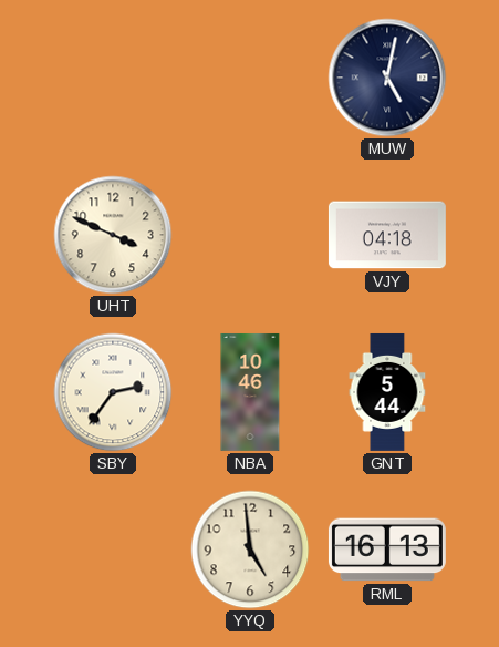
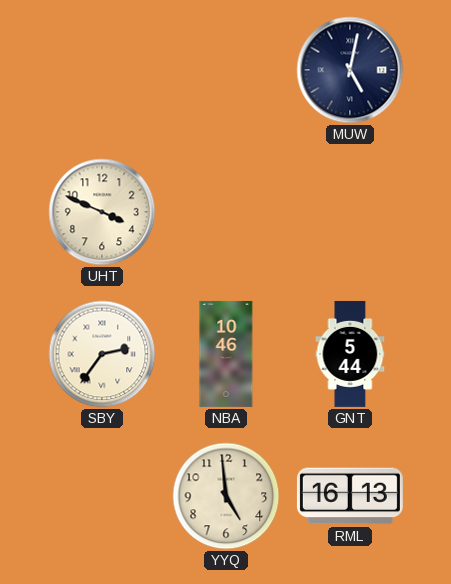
VJY: 04:18 -> none (387, 235)
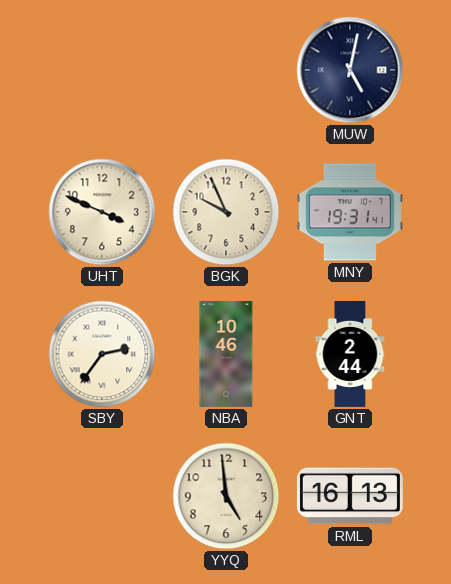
BGK: none -> 9:56 (226, 212)
MNY: none -> 19:31 (350, 212)
GNT: 5:44 -> 2:44 (350, 354)
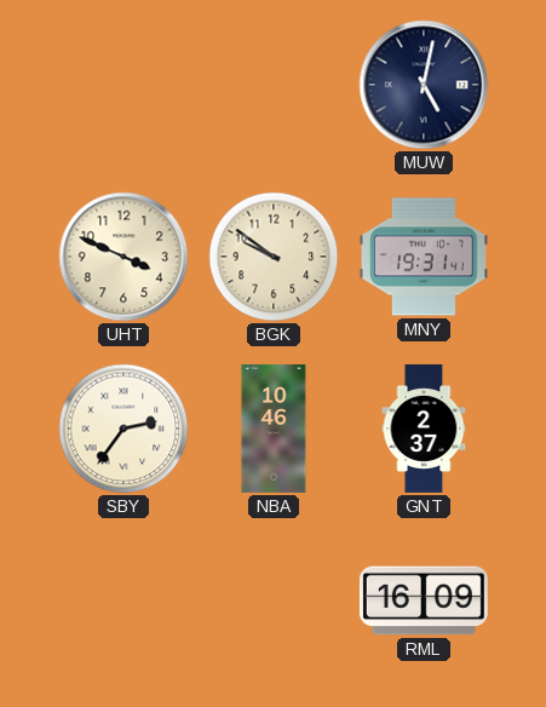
BGK: 9:56 -> 9:51 (274, 257)
GNT: 2:44 -> 2:37 (424, 429)
YYQ: 4:59 -> none (226, 496)
RML: 16:13 -> 16:09 (424, 600)
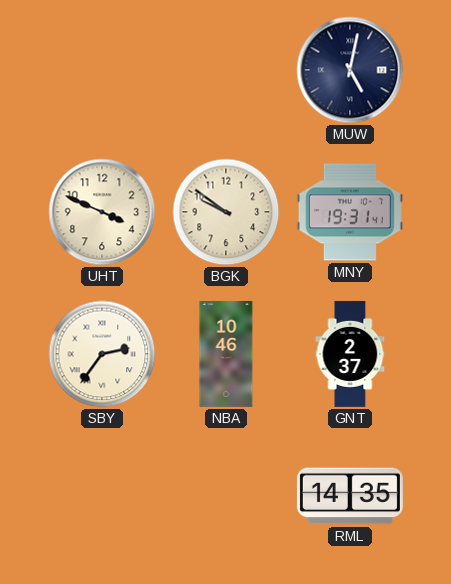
RML: 16:09 -> 14:35 (350, 496)
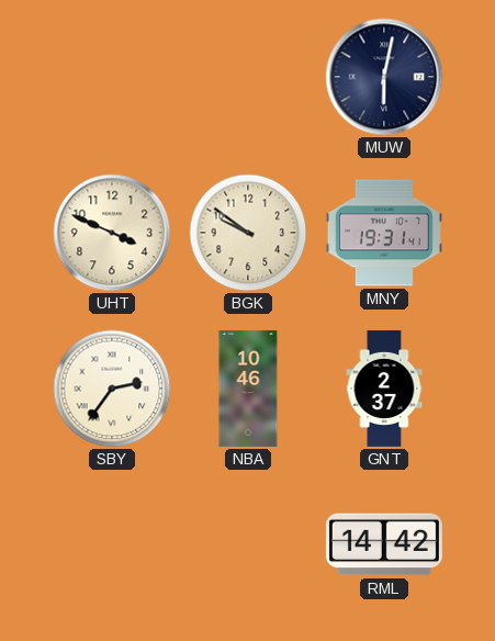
MUW: 5:02 -> 6:02 (384, 77)
RML: 14:35 -> 14:42 (384, 544)
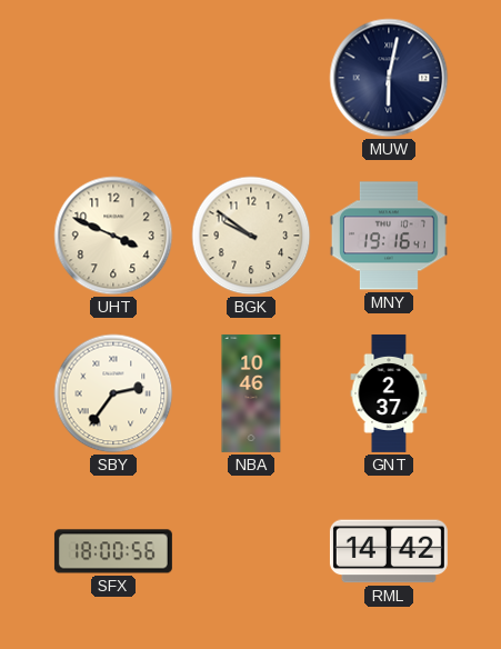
MNY: 19:31 -> 19:16 (389, 236)
SFX: none -> 18:00 (113, 551)
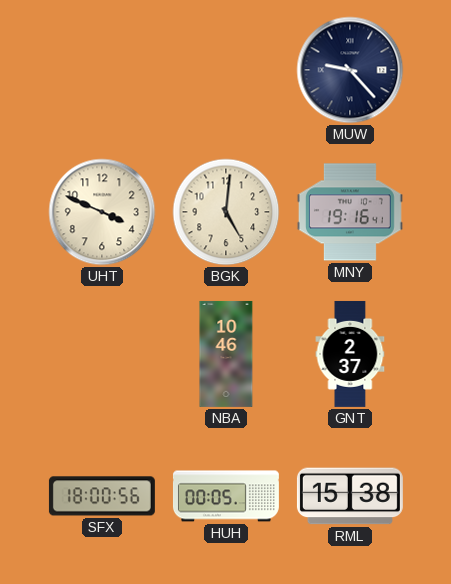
MUW: 6:02 -> 9:23 (350, 70)
BGK: 9:51 -> 5:01 (226, 212)
SBY: 2:36 -> none (113, 393)
HUH: none -> 00:05 (226, 496)
RML: 14:42 -> 15:38 (350, 496)
